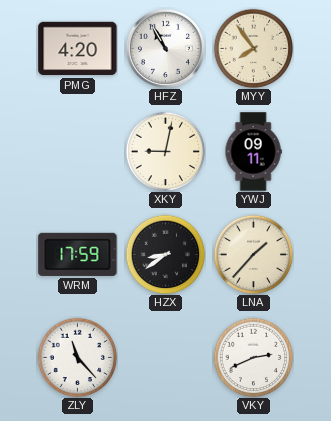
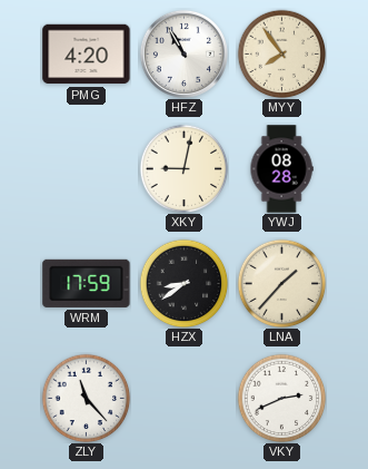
YWJ: 09:11 -> 08:28 (281, 169)
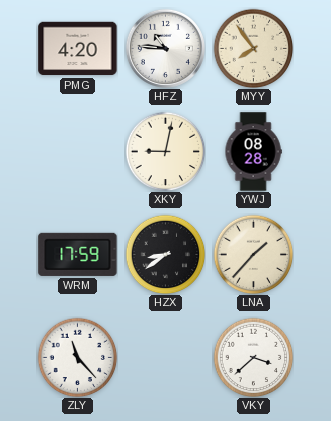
HFZ: 10:55 -> 10:46 (165, 48)
VKY: 2:41 -> 3:38 (253, 357)
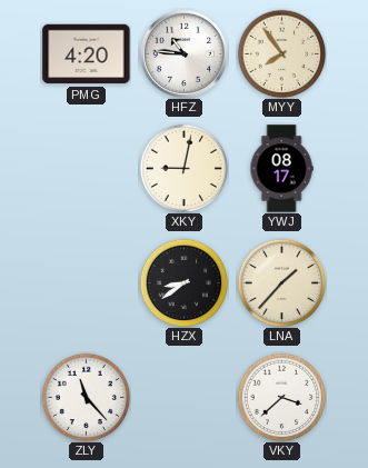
YWJ: 08:28 -> 08:17 (281, 169)
WRM: 17:59 -> none (78, 254)
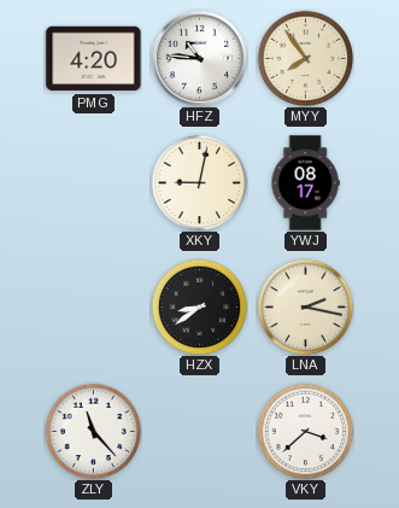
LNA: 1:37 -> 2:17 (305, 306)
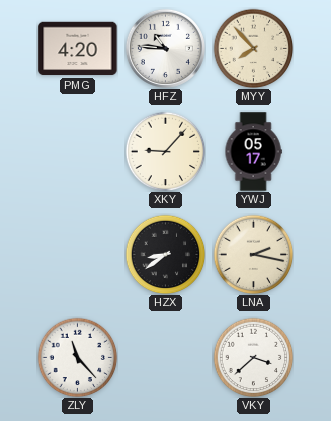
MYY: 7:54 -> 7:53 (253, 48)
XKY: 9:02 -> 9:07 (165, 151)
YWJ: 08:17 -> 05:17 (253, 152)
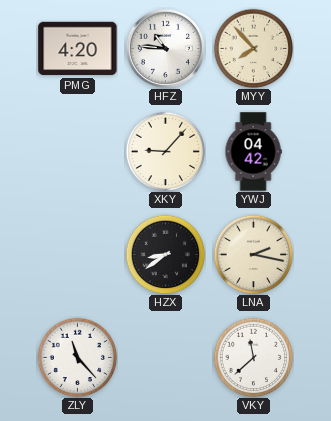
YWJ: 05:17 -> 04:42 (253, 152)
VKY: 3:38 -> 11:38 (253, 357)
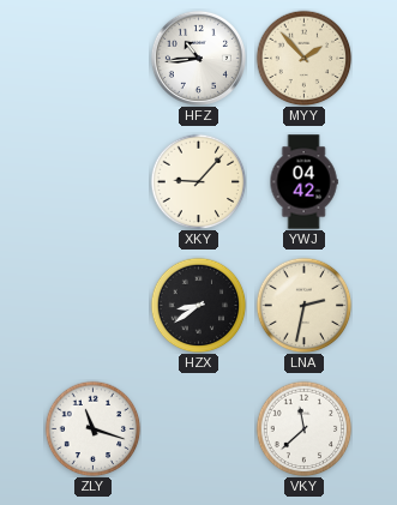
PMG: 4:20 -> none (78, 49)
HFZ: 10:46 -> 10:44 (198, 58)
MYY: 7:53 -> 1:53 (303, 58)
LNA: 2:17 -> 2:32 (303, 305)
ZLY: 11:23 -> 11:18 (92, 428)
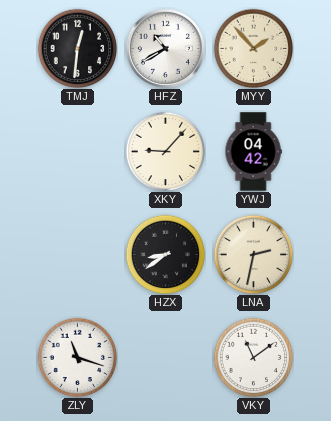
TMJ: none -> 12:31 (77, 48)
HFZ: 10:44 -> 10:40 (165, 48)
VKY: 11:38 -> 11:09 (253, 357)
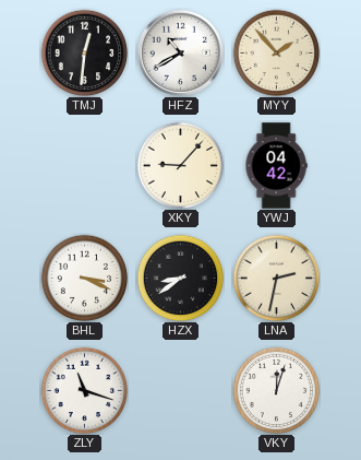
BHL: none -> 3:19 (84, 278)
VKY: 11:09 -> 12:03 (276, 390)
